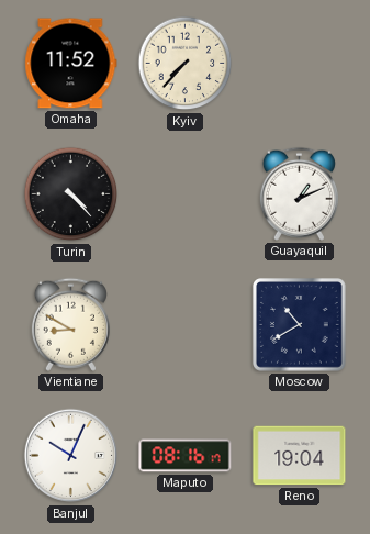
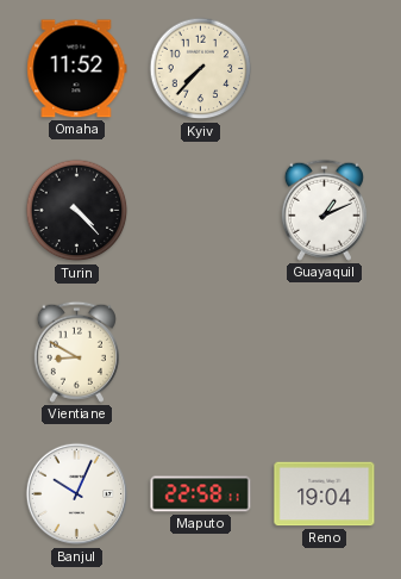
Moscow: 10:40 -> none (300, 325)
Maputo: 08:16 -> 22:58 (201, 494)
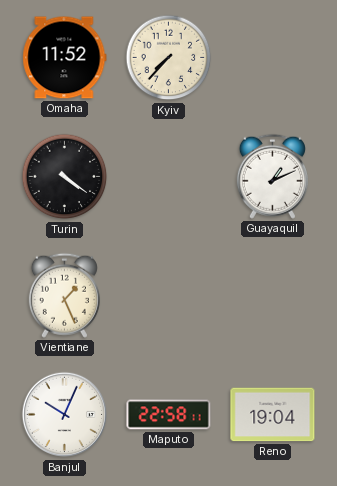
Turin: 4:23 -> 4:21 (65, 177)
Vientiane: 8:50 -> 1:26 (64, 295)
